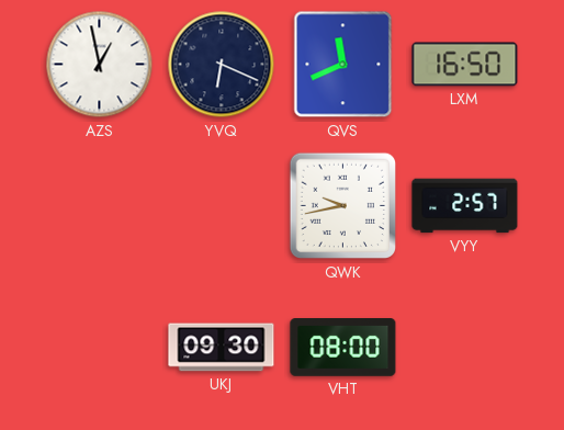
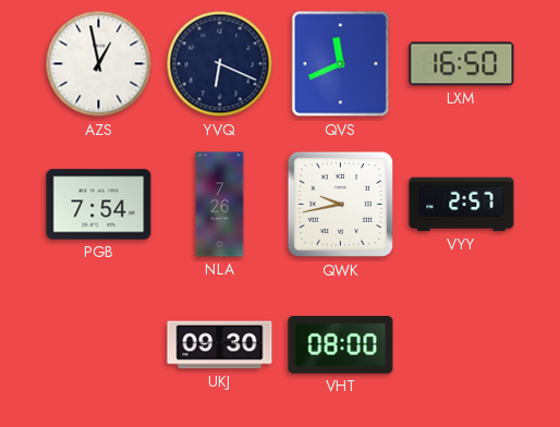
PGB: none -> 7:54 (99, 205)
NLA: none -> 7:26 (220, 205)
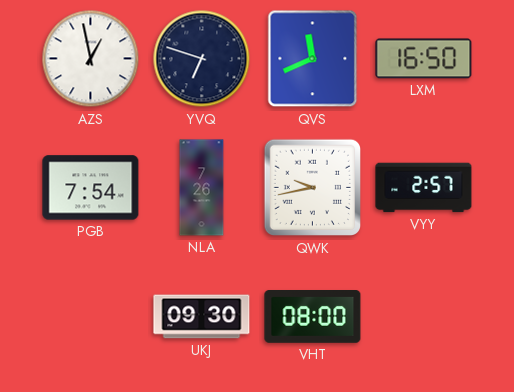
YVQ: 6:19 -> 6:48 (202, 59)
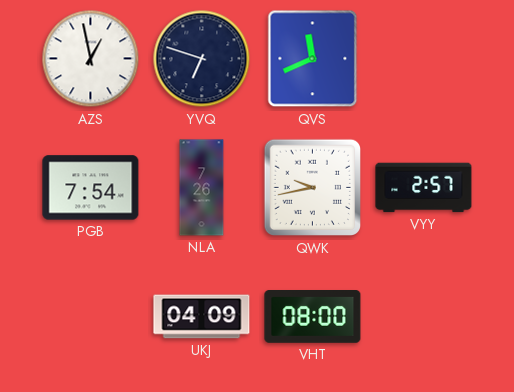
LXM: 16:50 -> none (424, 59)
UKJ: 09:30 -> 04:09 (202, 317)
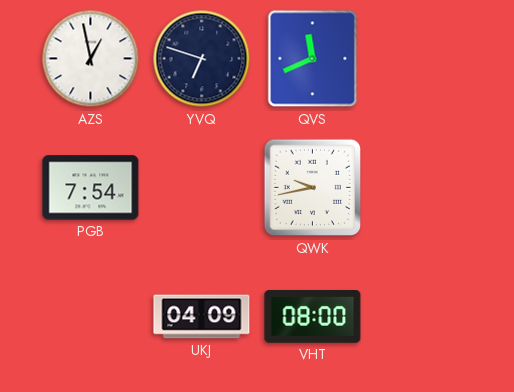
NLA: 7:26 -> none (202, 188)
VYY: 2:57 -> none (424, 188)
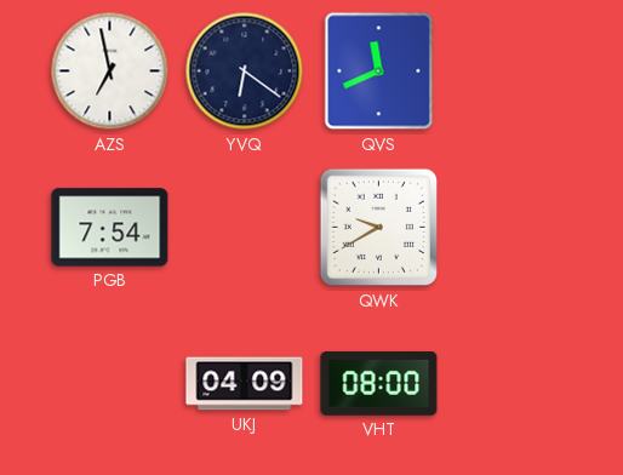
AZS: 12:58 -> 6:58 (110, 71)
YVQ: 6:48 -> 6:21 (245, 71)
QWK: 9:43 -> 9:40 (379, 228)
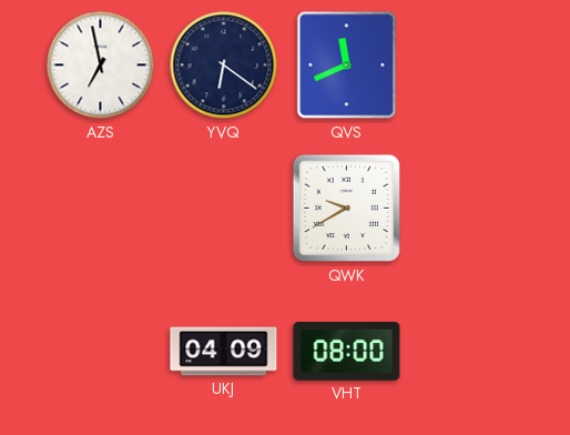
PGB: 7:54 -> none (110, 228)
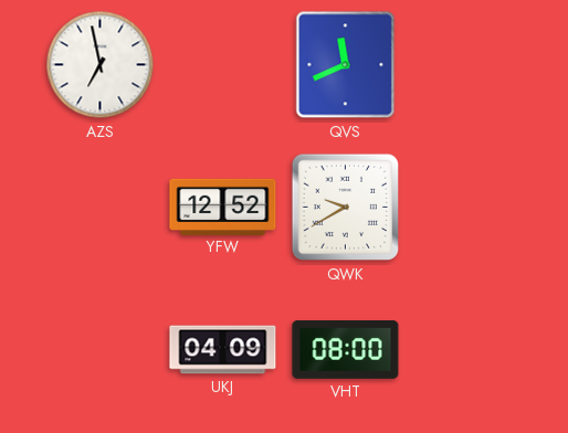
YVQ: 6:21 -> none (224, 65)
YFW: none -> 12:52 (223, 207)
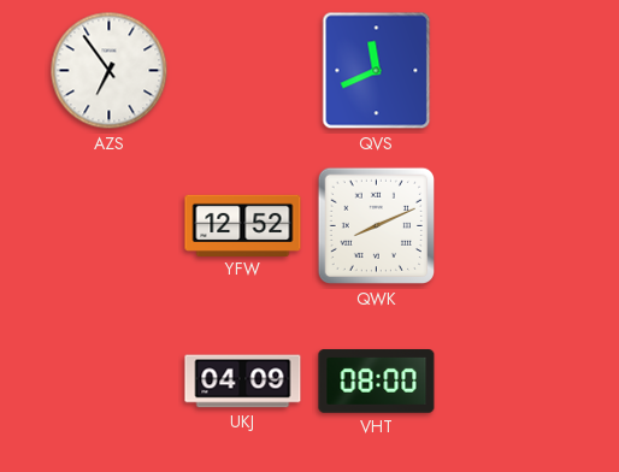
AZS: 6:58 -> 6:54 (110, 71)
QWK: 9:40 -> 8:11 (377, 226)
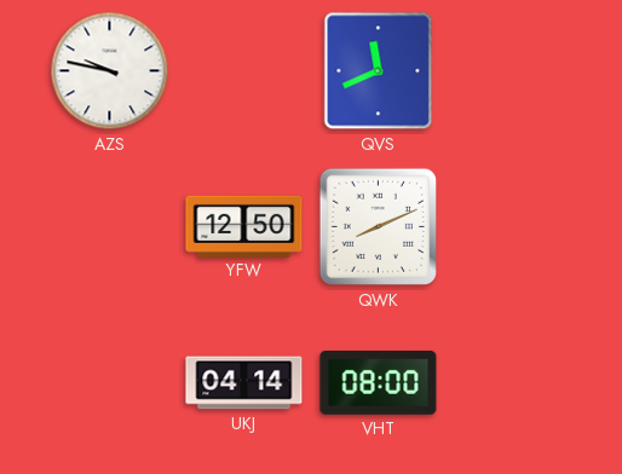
AZS: 6:54 -> 9:47 (110, 71)
YFW: 12:52 -> 12:50 (244, 226)
UKJ: 04:09 -> 04:14 (244, 383)
